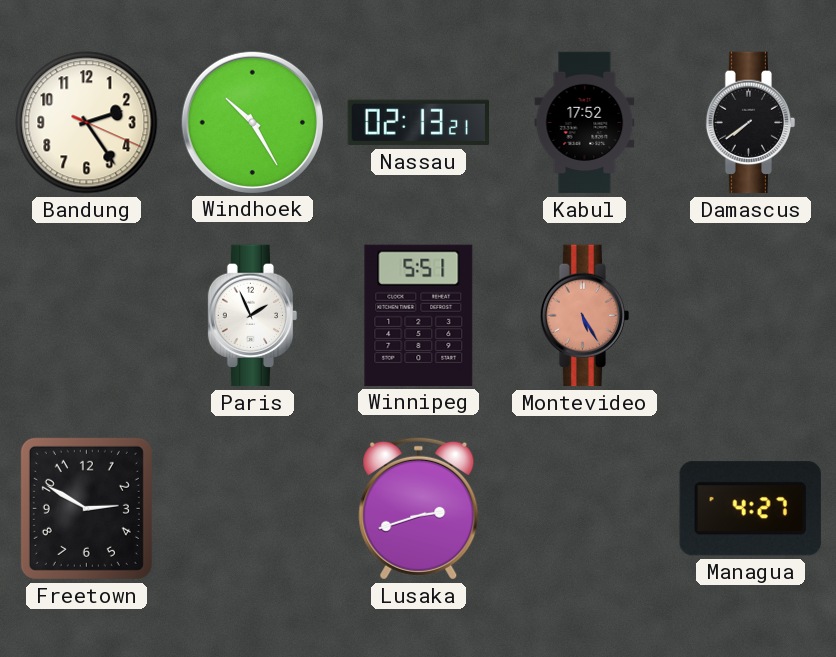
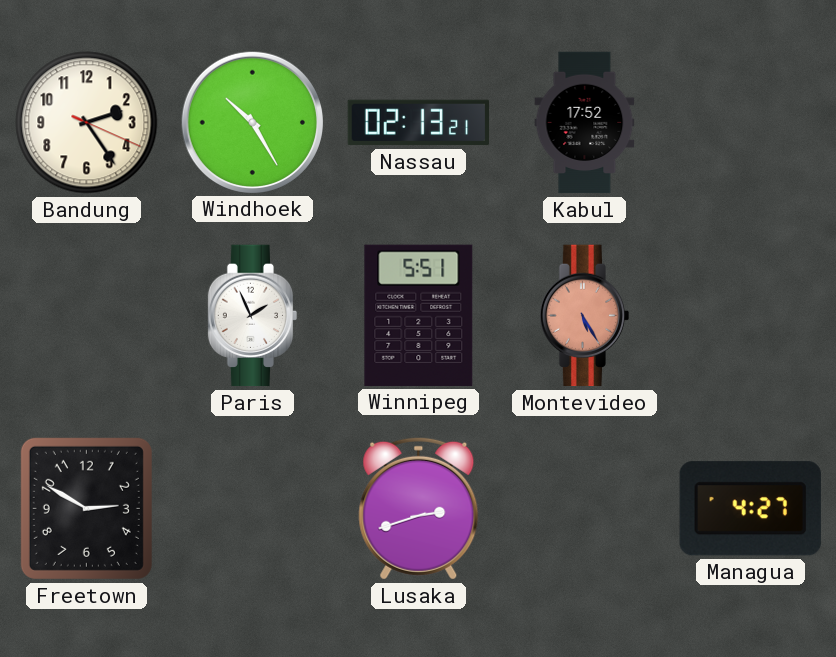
Damascus: 7:39 -> none (751, 123)
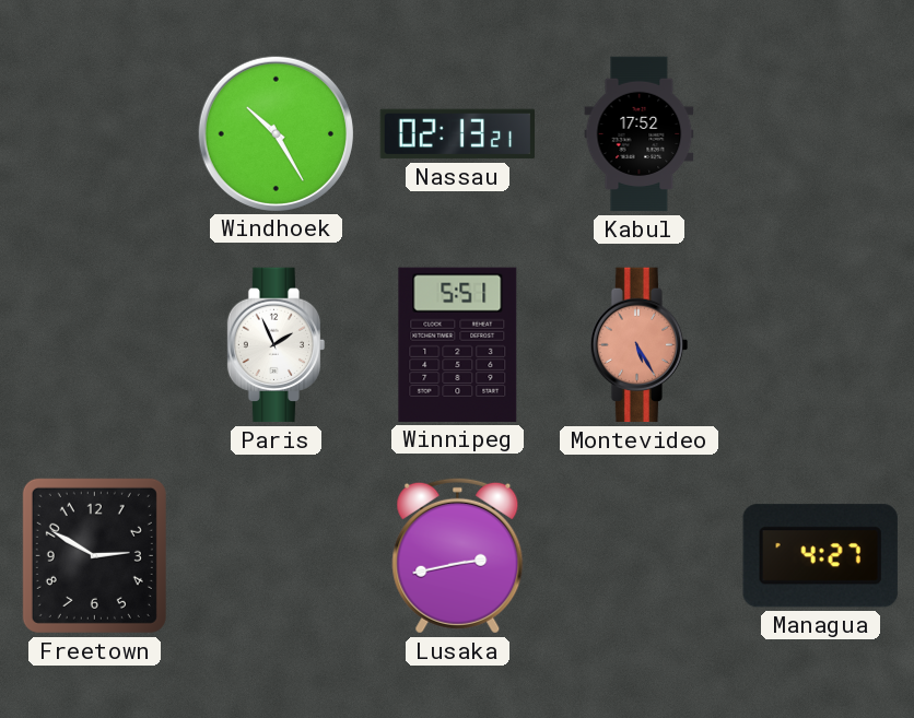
Bandung: 2:24 -> none (87, 123)
Lusaka: 2:42 -> 2:43 (458, 555)
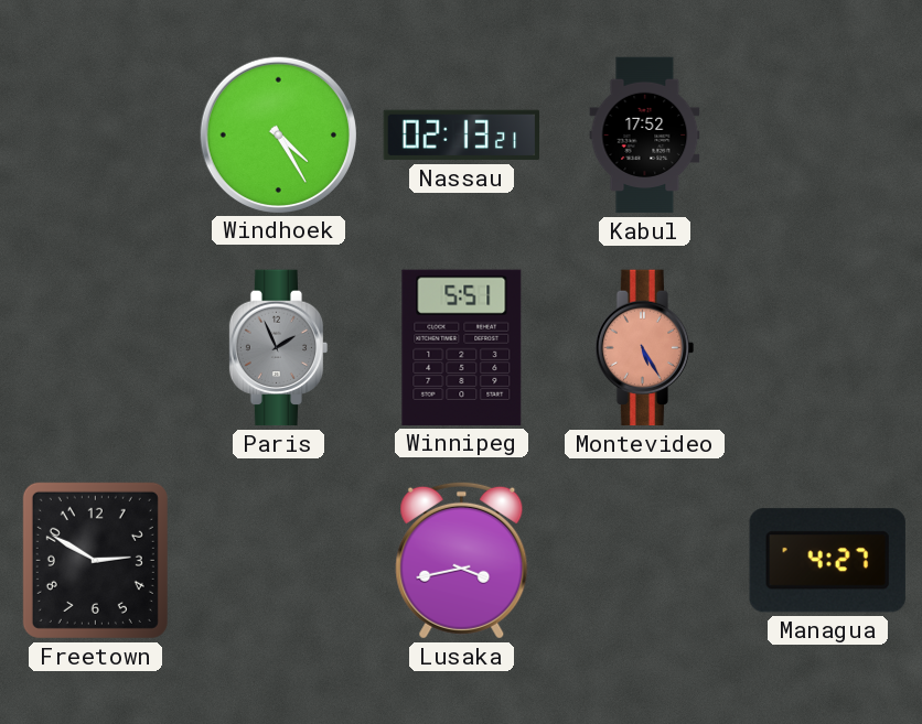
Windhoek: 10:25 -> 4:25 (278, 134)
Paris dial: white -> grey (279, 348)
Lusaka: 2:43 -> 3:43 (462, 560)
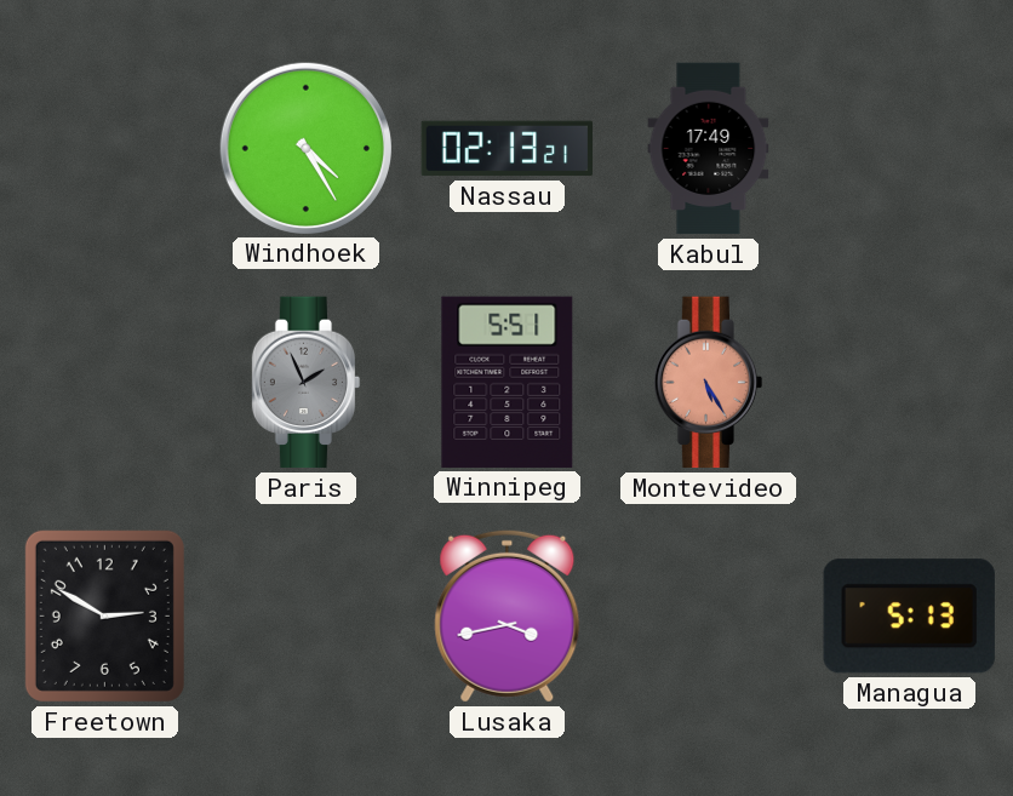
Kabul: 17:52 -> 17:49 (709, 149)
Managua: 4:27 -> 5:13 (909, 617)
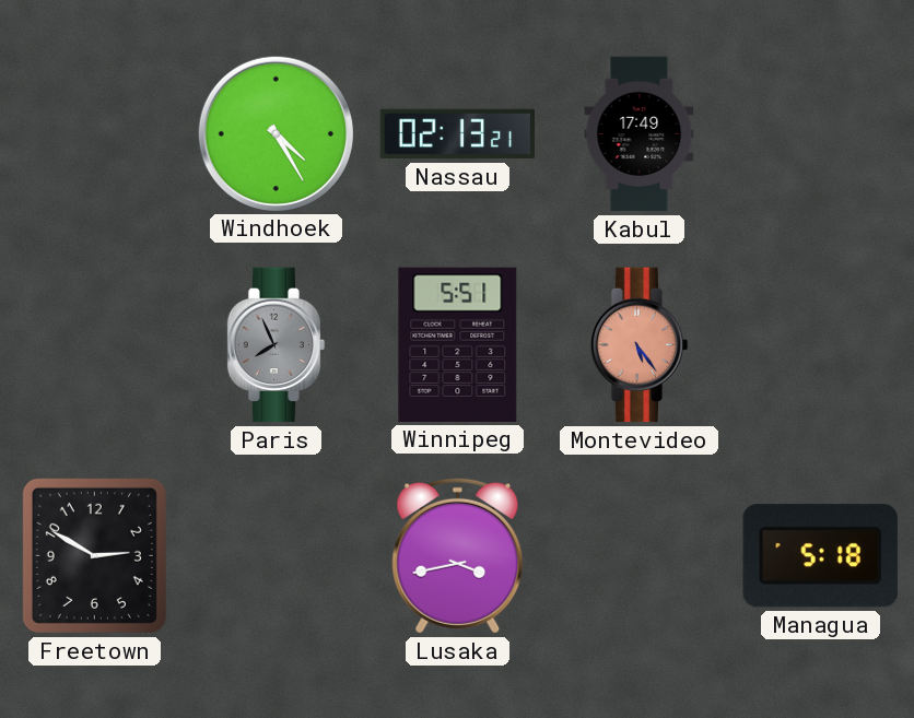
Paris: 1:56 -> 7:56 (277, 345)
Montevideo: 5:25 -> 5:24 (640, 345)
Managua: 5:13 -> 5:18 (820, 556)
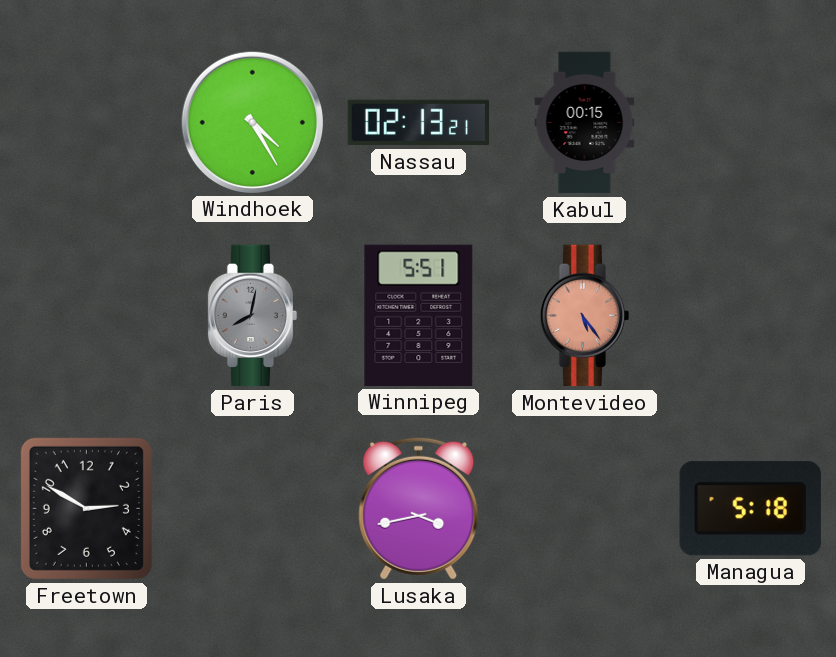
Kabul: 17:49 -> 00:15 (585, 123)
Paris: 7:56 -> 8:02 (253, 316)
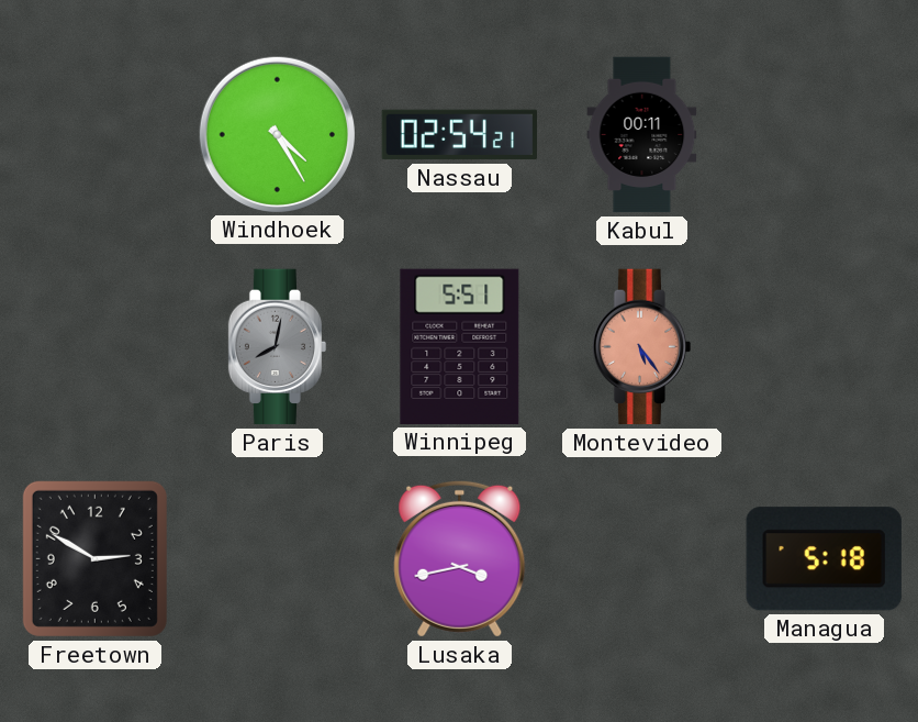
Nassau: 02:13 -> 02:54 (460, 135)
Kabul: 00:15 -> 00:11 (642, 135)
